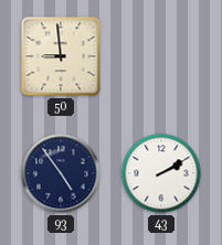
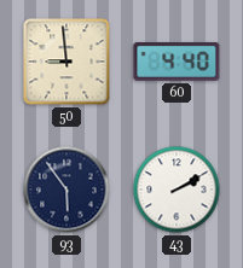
60: none -> 4:40 (177, 63)
93: 4:54 -> 5:54 (66, 190)
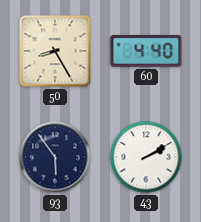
50: 8:59 -> 8:25 (55, 51)
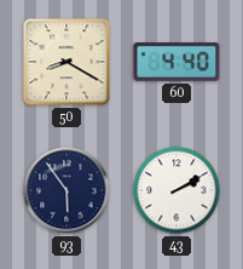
50: 8:25 -> 8:20 (66, 62)
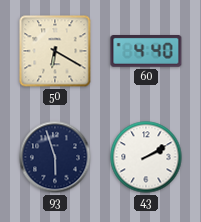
50: 8:20 -> 6:20 (55, 51)
93: 5:54 -> 5:57 (55, 157)
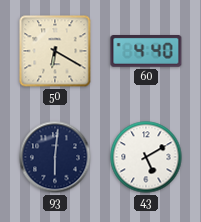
93: 5:57 -> 6:01 (55, 157)
43: 2:10 -> 5:10 (146, 157)
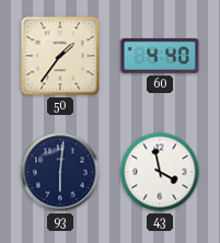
50: 6:20 -> 1:36 (60, 56)
43: 5:10 -> 3:58 (160, 172)
